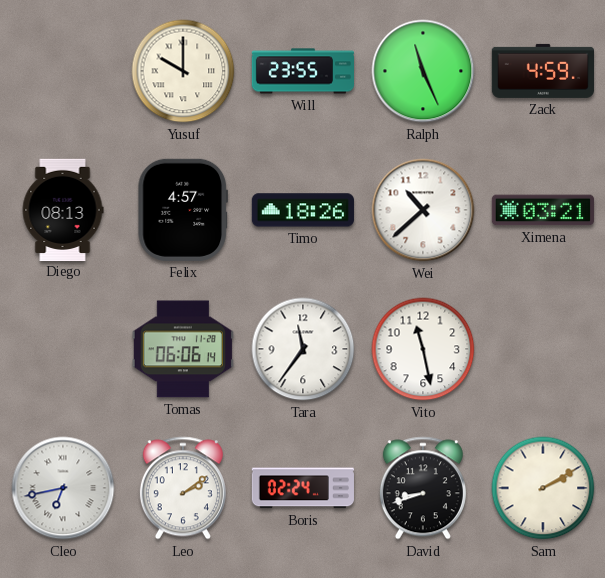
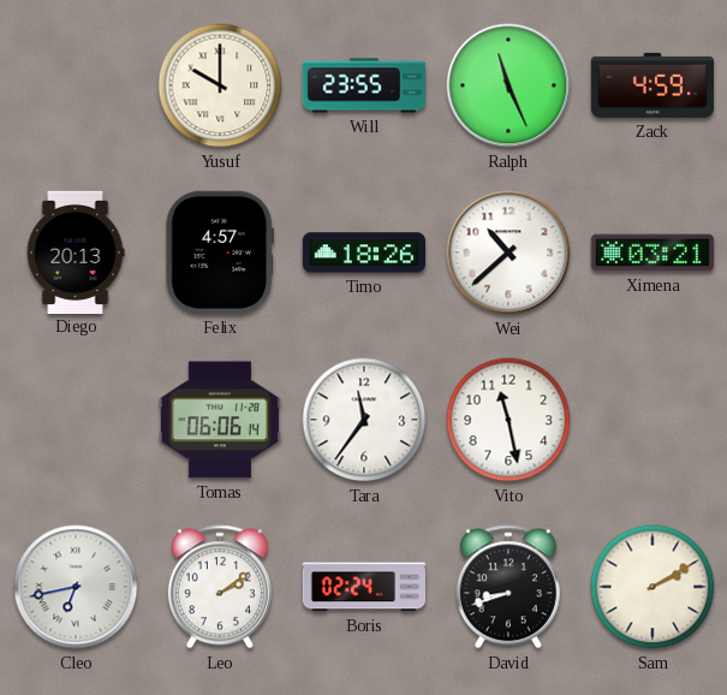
Diego: 08:13 -> 20:13 (76, 251)
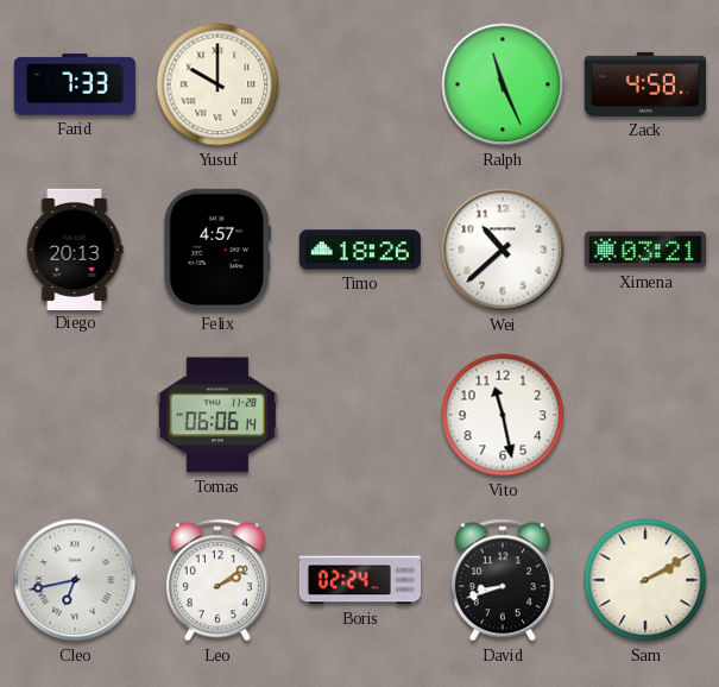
Farid: none -> 7:33 (74, 84)
Will: 23:55 -> none (363, 85)
Zack: 4:59 -> 4:58 (644, 84)
Tara: 11:36 -> none (364, 420)
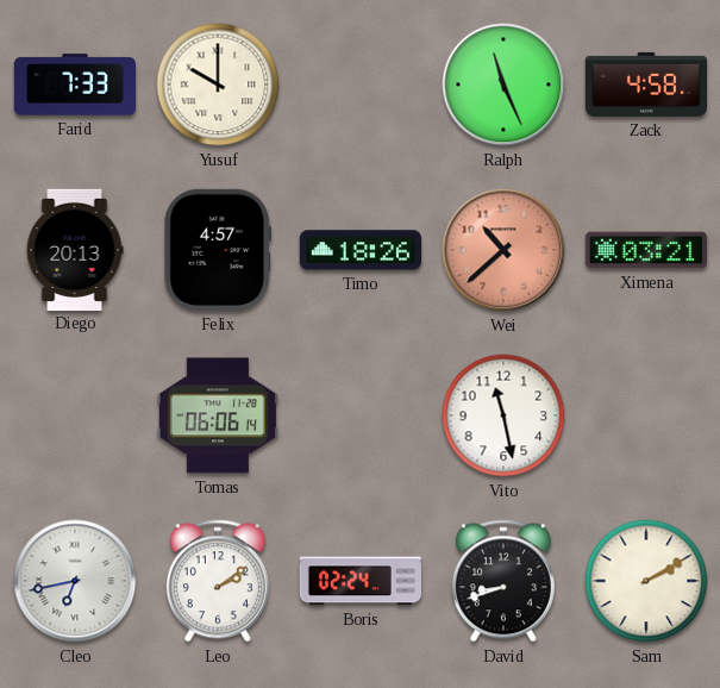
Wei dial: white -> salmon (503, 250)
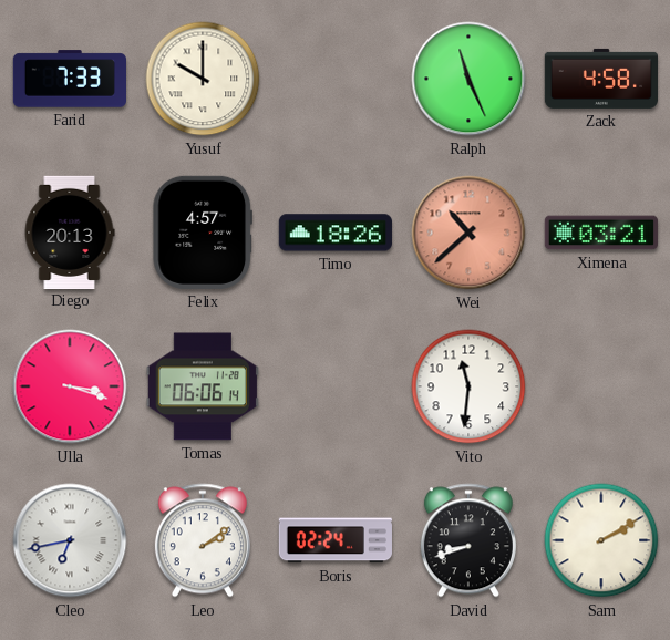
Ulla: none -> 3:18 (70, 386)
Vito: 11:28 -> 11:31 (468, 386)
